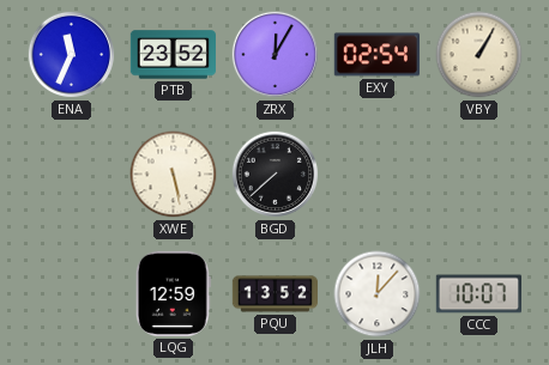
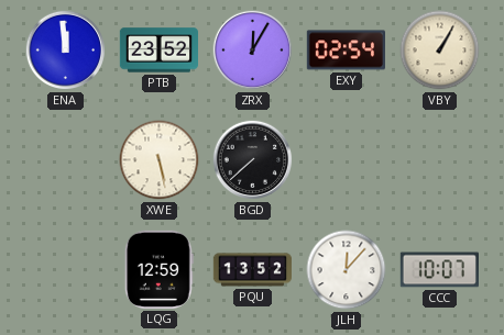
ENA: 11:34 -> 11:59 (66, 51)
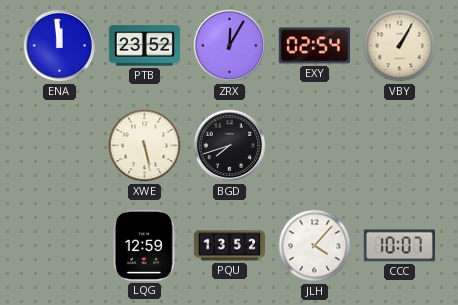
BGD: 7:38 -> 7:42 (230, 146)
JLH: 12:07 -> 4:07 (315, 246)
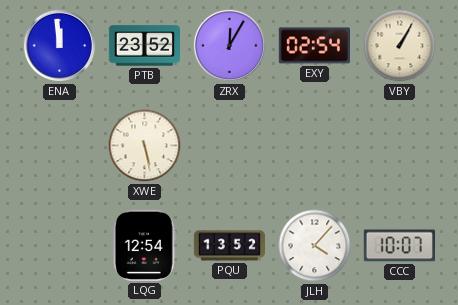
BGD: 7:42 -> none (230, 146)
LQG: 12:59 -> 12:54 (144, 245)
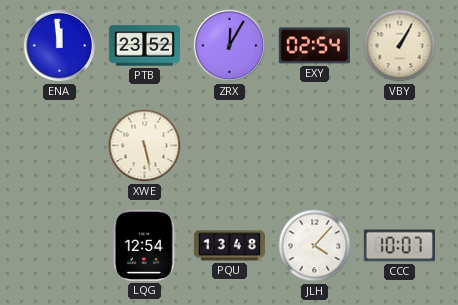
PQU: 13:52 -> 13:48 (229, 246)
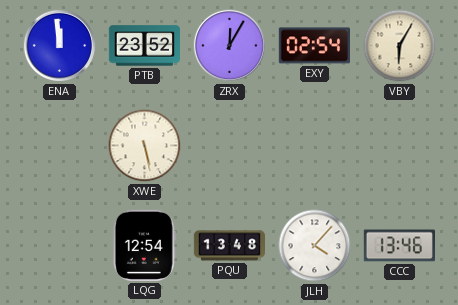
VBY: 1:05 -> 6:05 (400, 46)
CCC: 10:07 -> 13:46 (399, 246)
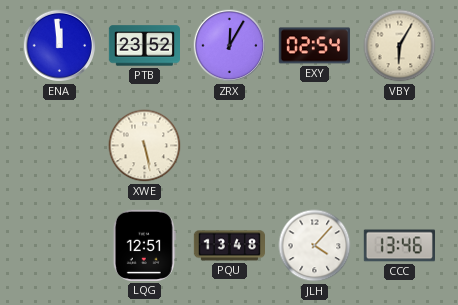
LQG: 12:54 -> 12:51 (144, 245)
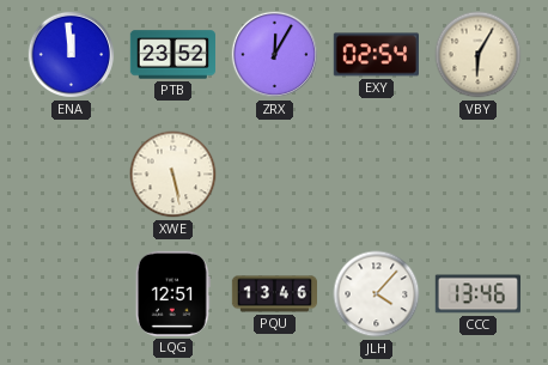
PQU: 13:48 -> 13:46 (274, 294)
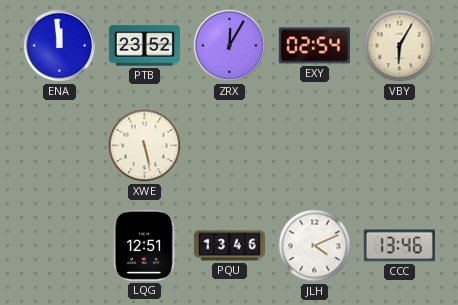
JLH: 4:07 -> 4:11 (315, 246)
